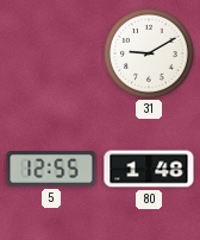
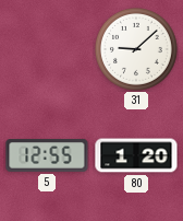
31: 9:10 -> 9:08 (137, 50)
80: 1:48 -> 1:20 (136, 155)
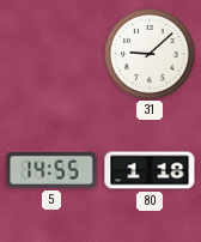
5: 12:55 -> 14:55 (51, 171)
80: 1:20 -> 1:18 (150, 170)
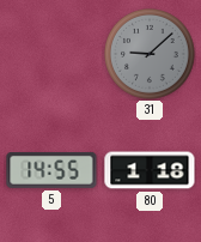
31 dial: white -> grey (151, 55)
